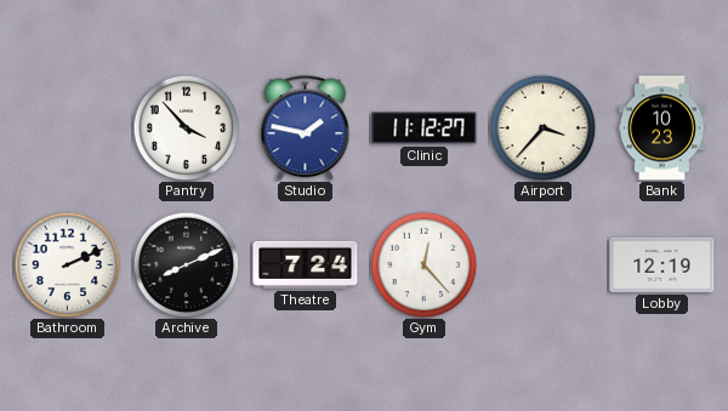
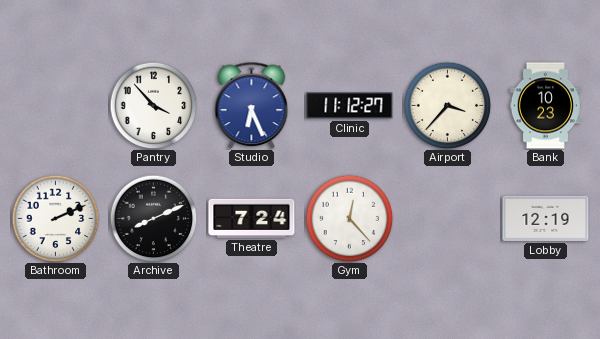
Studio: 1:47 -> 6:26 (252, 105)
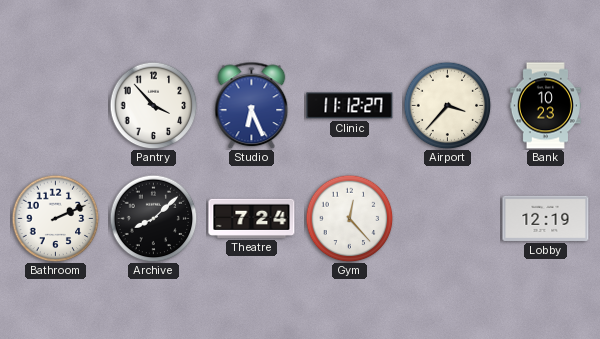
Archive: 8:11 -> 8:08 (153, 218)
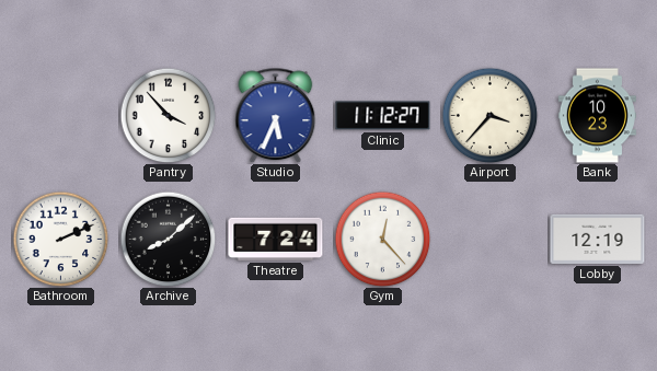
Studio: 6:26 -> 5:34 (276, 115)
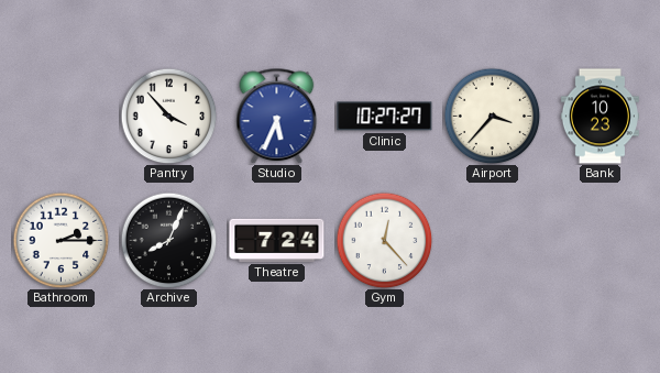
Clinic: 11:12 -> 10:27 (385, 117)
Bathroom: 2:11 -> 2:15 (61, 240)
Archive: 8:08 -> 8:04 (168, 240)
Lobby: 12:19 -> none (598, 239)
